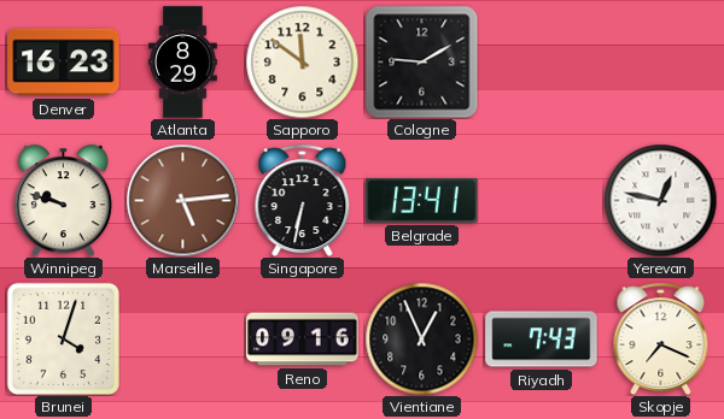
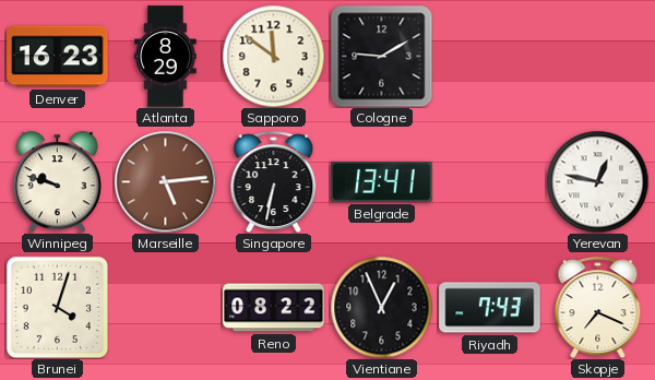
Reno: 09:16 -> 08:22 (274, 308)
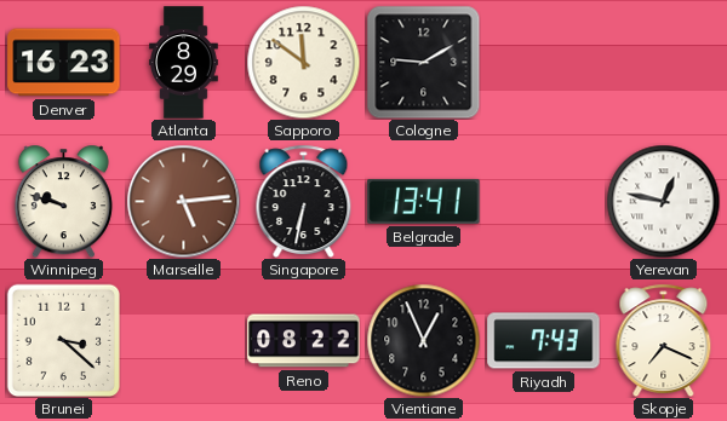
Brunei: 4:03 -> 3:22 (63, 340)
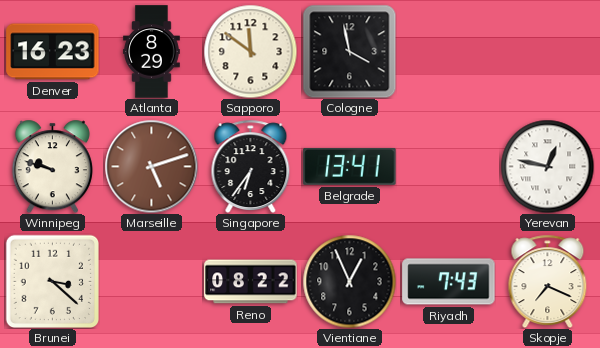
Cologne: 9:10 -> 3:58 (349, 51)
Marseille: 5:14 -> 5:12 (151, 166)
Singapore: 6:32 -> 6:36 (251, 166)
